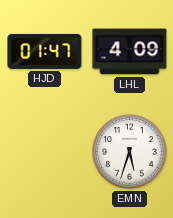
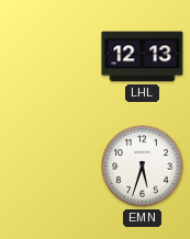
HJD: 01:47 -> none (45, 51)
LHL: 4:09 -> 12:13 (143, 57)
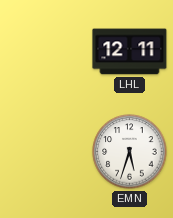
LHL: 12:13 -> 12:11 (130, 52)
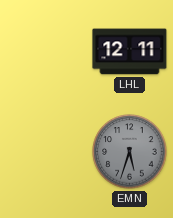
EMN dial: white -> grey (130, 152)
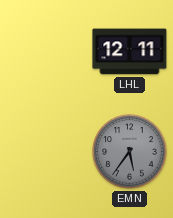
EMN: 5:33 -> 5:36 (130, 152)
